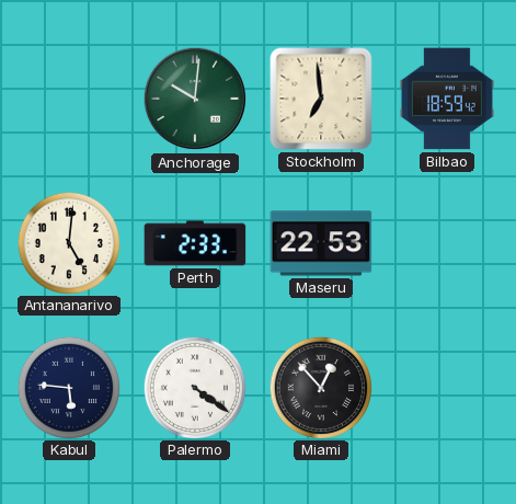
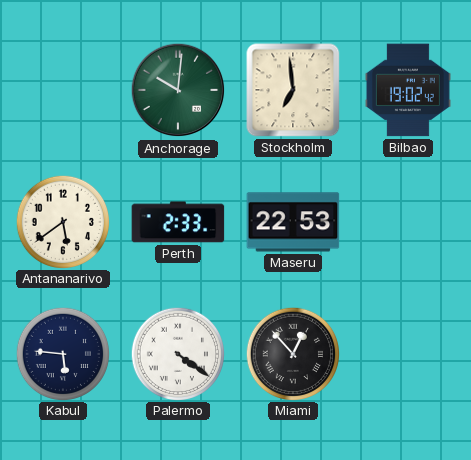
Bilbao: 18:59 -> 19:02 (408, 90)
Antananarivo: 5:01 -> 5:39 (62, 221)
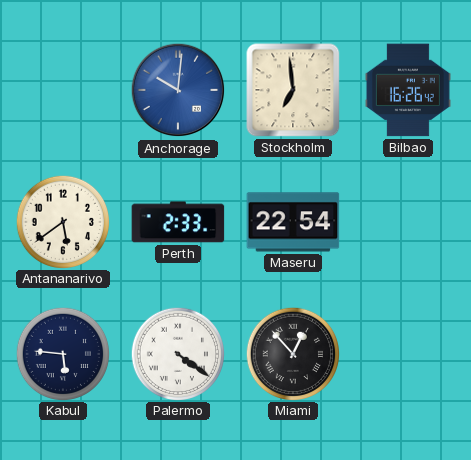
Anchorage dial: green -> blue (178, 90)
Bilbao: 19:02 -> 16:26 (408, 90)
Maseru: 22:53 -> 22:54 (293, 222)
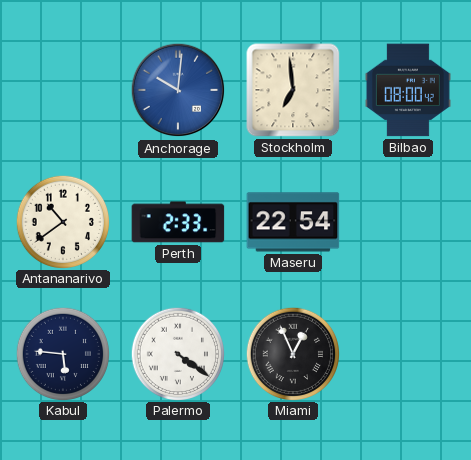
Bilbao: 16:26 -> 08:00 (408, 90)
Antananarivo: 5:39 -> 10:39 (62, 221)
Miami: 12:53 -> 12:56 (292, 353)
